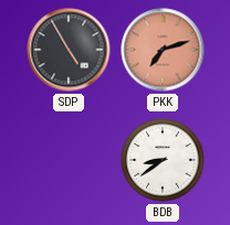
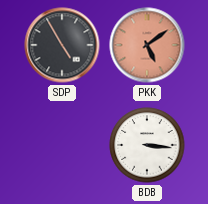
PKK: 7:12 -> 5:09 (147, 45)
BDB: 8:39 -> 3:16 (147, 145)
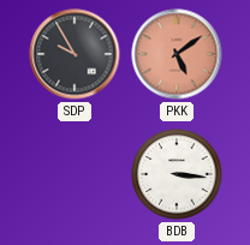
SDP: 4:55 -> 9:55 (75, 54)
